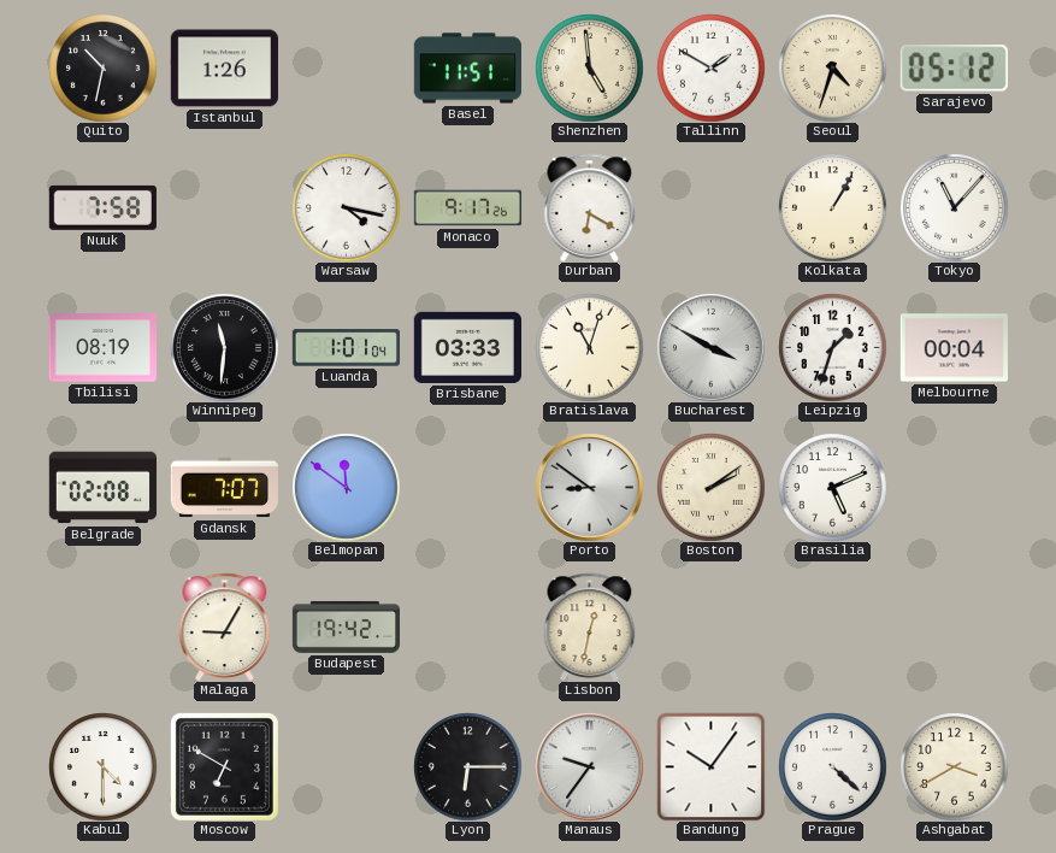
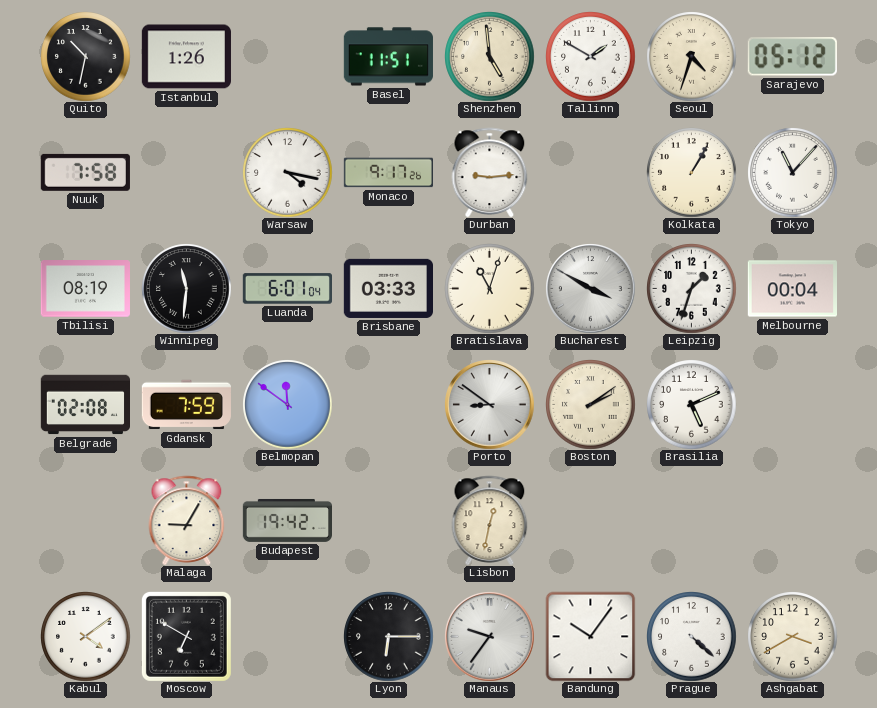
Durban: 6:20 -> 9:14 (490, 172)
Luanda: 1:01 -> 6:01 (287, 289)
Gdansk: 7:07 -> 7:59 (186, 405)
Kabul: 4:30 -> 4:09 (85, 636)
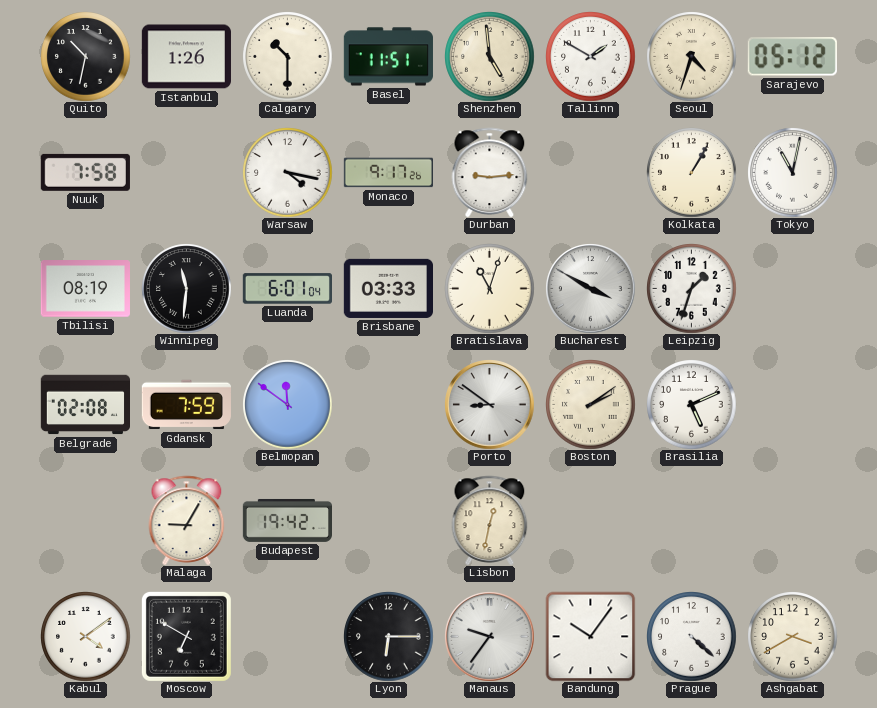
Calgary: none -> 10:30 (287, 56)
Tokyo: 11:07 -> 11:02 (792, 172)
Melbourne: 00:04 -> none (792, 289)
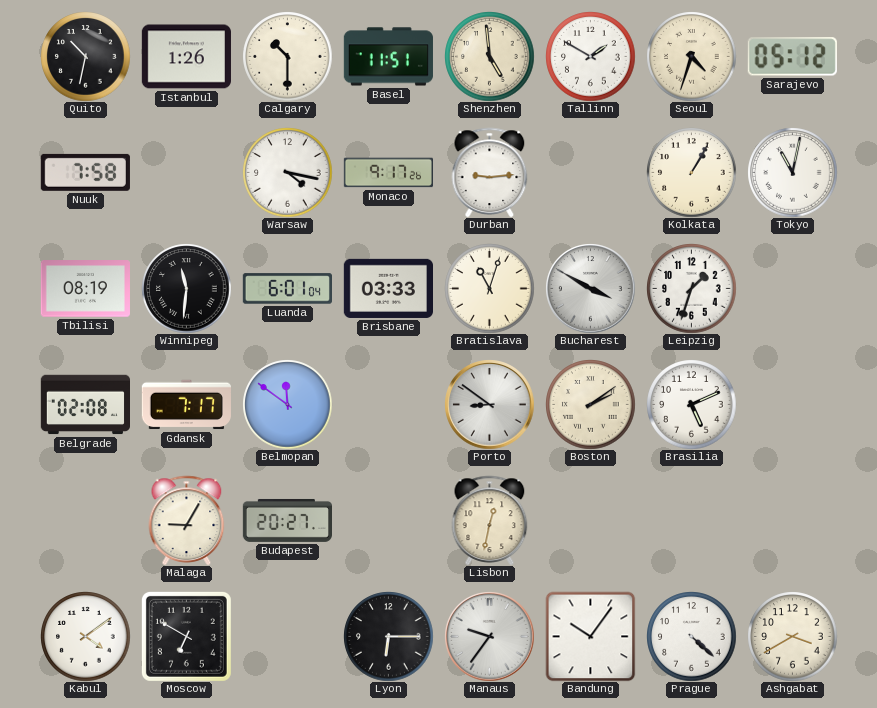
Gdansk: 7:59 -> 7:17 (186, 405)
Budapest: 19:42 -> 20:27 (287, 520)
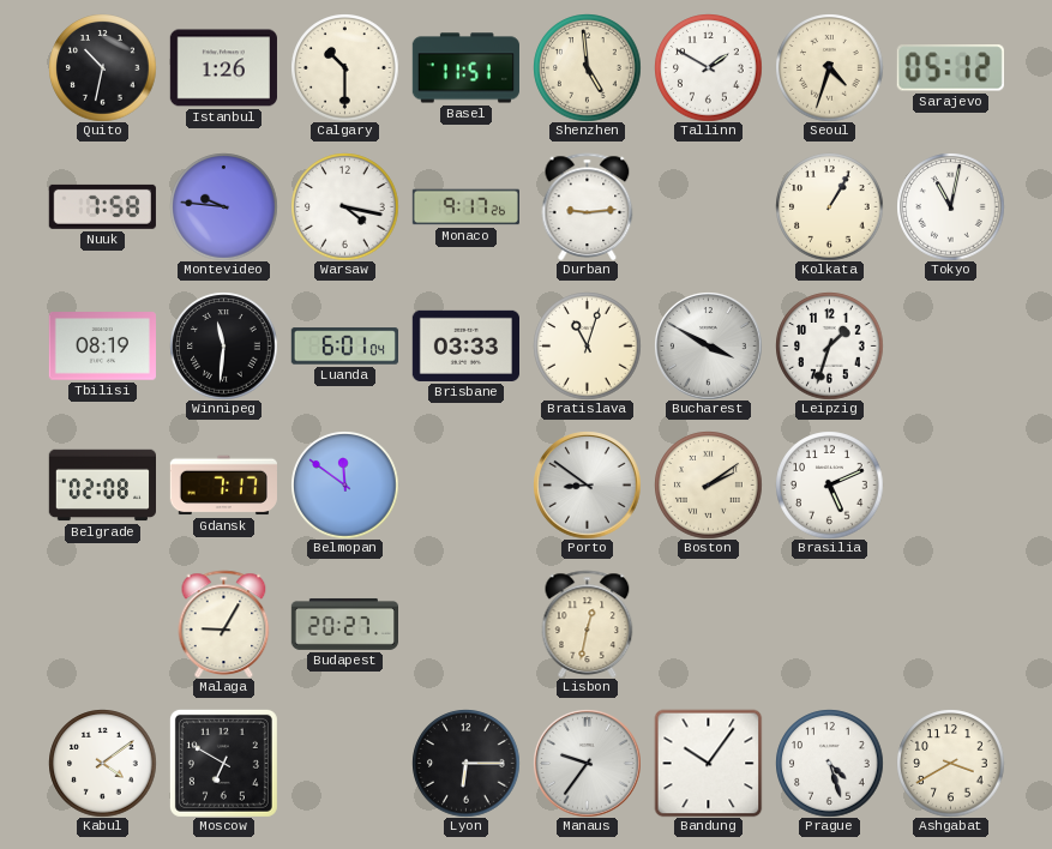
Montevideo: none -> 9:46 (223, 206)
Prague: 4:22 -> 4:27 (829, 763)
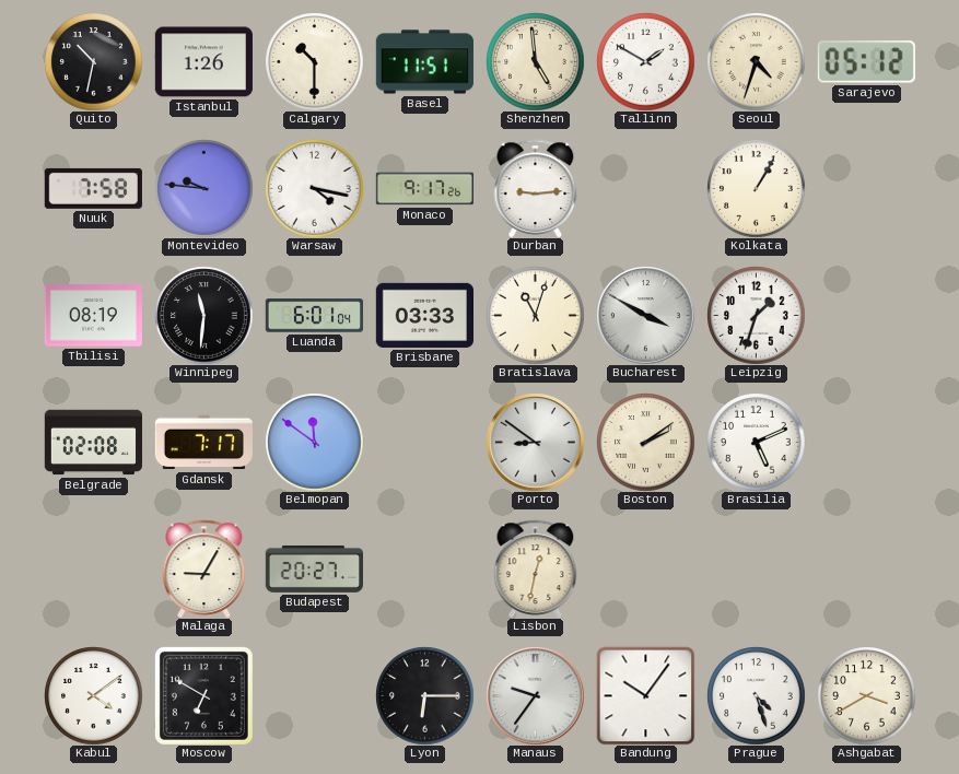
Tokyo: 11:02 -> none (950, 206)
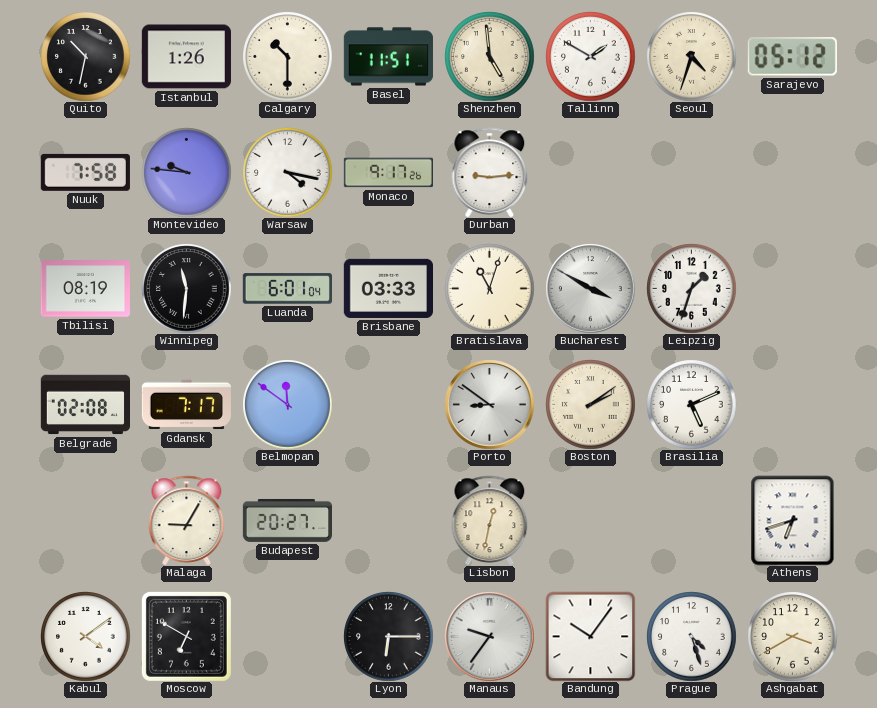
Kolkata: 1:05 -> none (756, 188)
Athens: none -> 6:42 (793, 520)
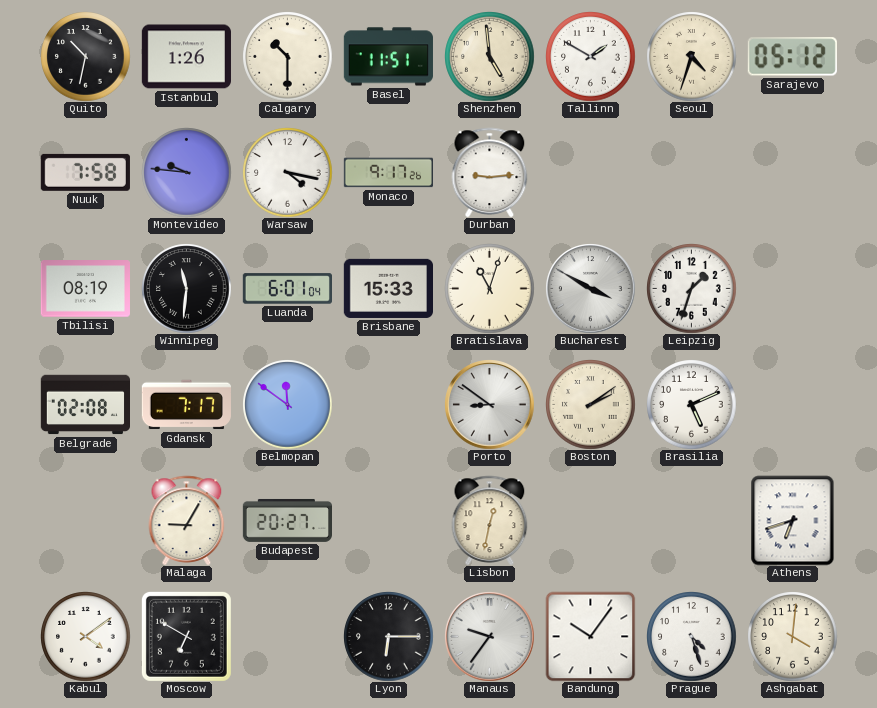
Brisbane: 03:33 -> 15:33 (388, 288)
Ashgabat: 3:40 -> 4:01 (792, 636)
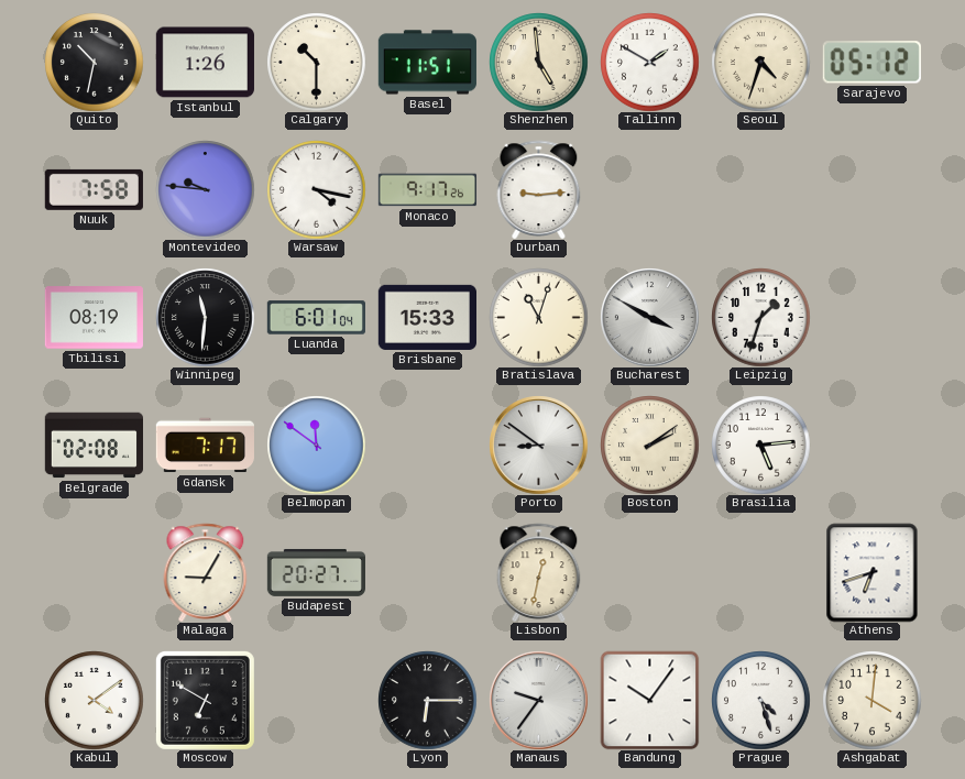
Brasilia: 5:11 -> 5:14 (760, 445)
